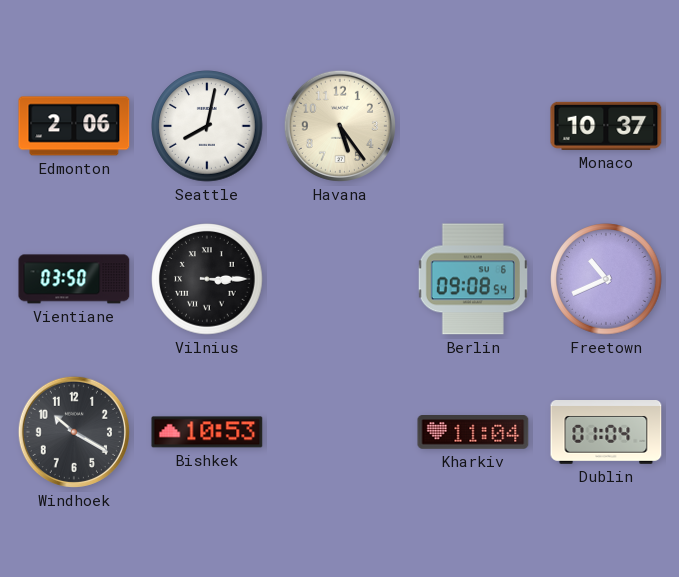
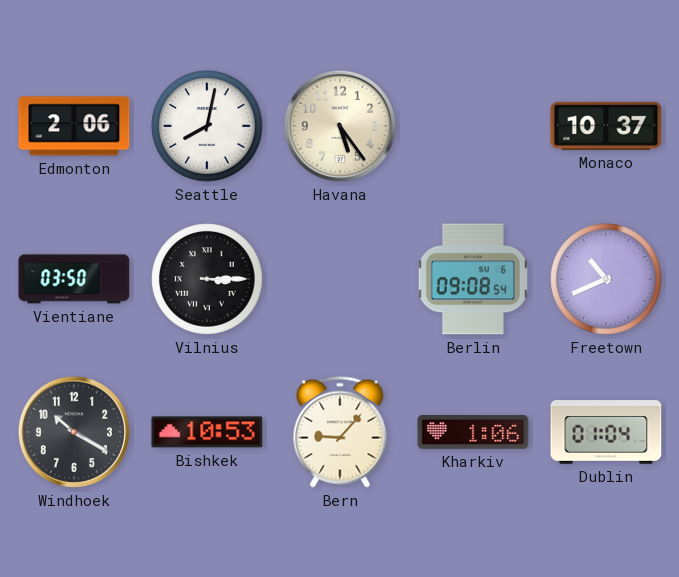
Bern: none -> 9:07 (340, 432)
Kharkiv: 11:04 -> 1:06 (473, 432)
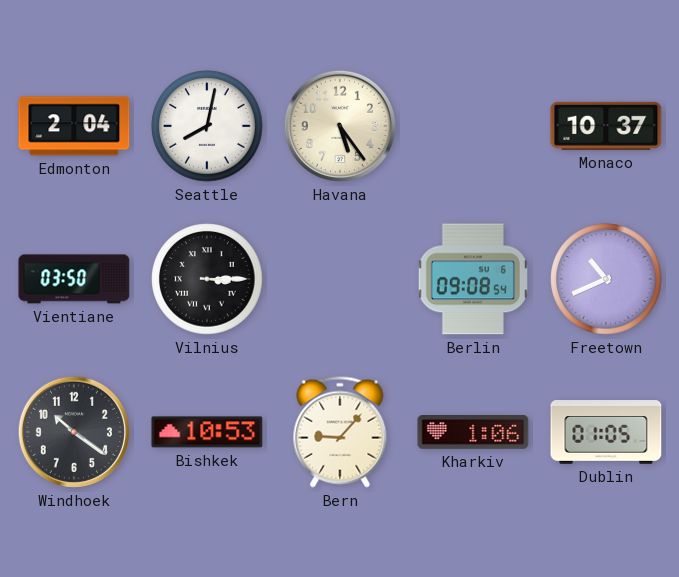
Edmonton: 2:06 -> 2:04 (74, 126)
Windhoek: 10:20 -> 10:21 (74, 432)
Dublin: 01:04 -> 01:05 (606, 433)
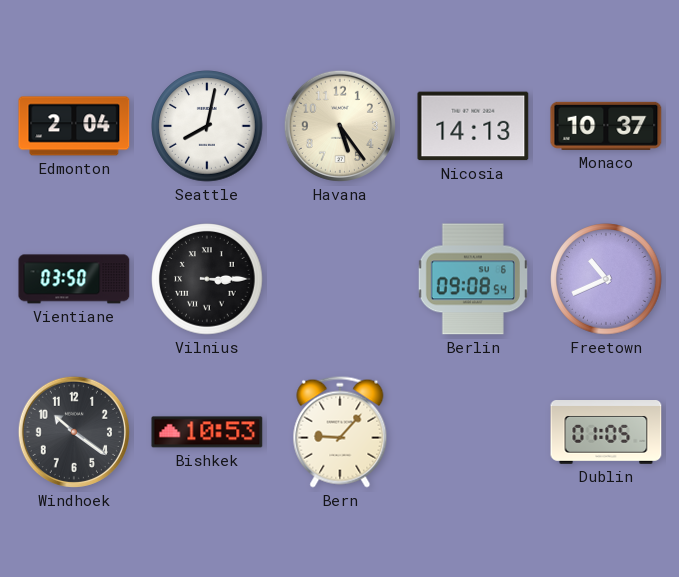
Nicosia: none -> 14:13 (473, 126)
Kharkiv: 1:06 -> none (473, 432)
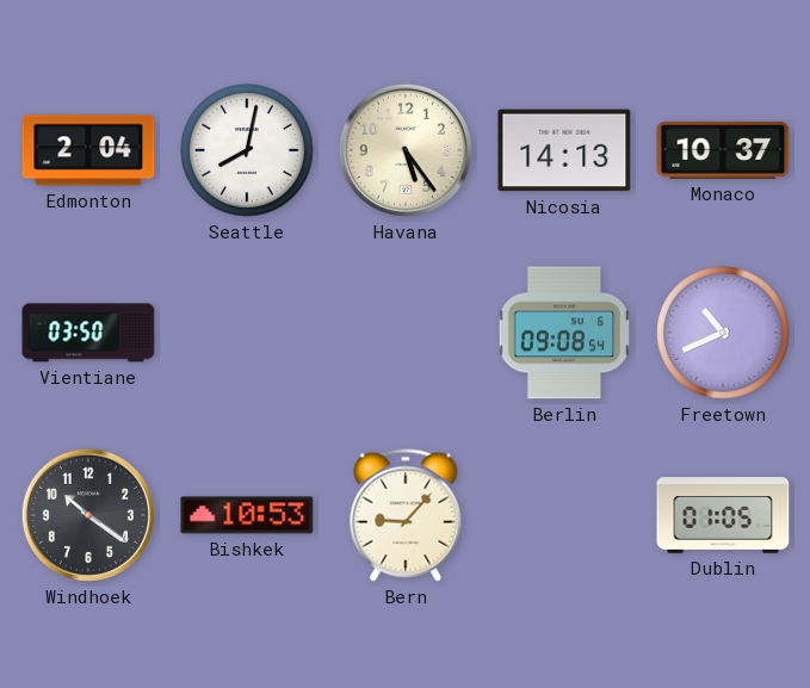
Vilnius: 3:15 -> none (207, 279)
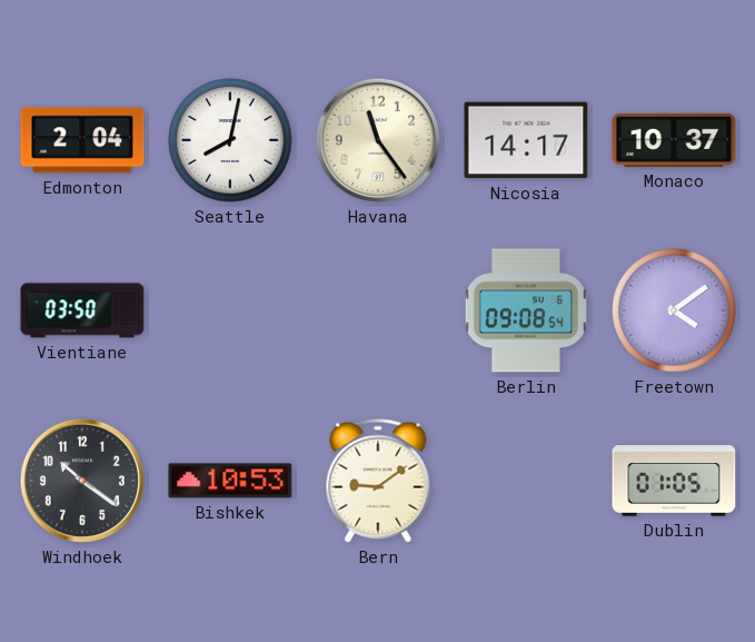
Havana: 5:24 -> 11:24 (378, 140)
Nicosia: 14:13 -> 14:17 (526, 140)
Freetown: 10:41 -> 4:09 (674, 310)
Bern: 9:07 -> 9:09 (378, 481)
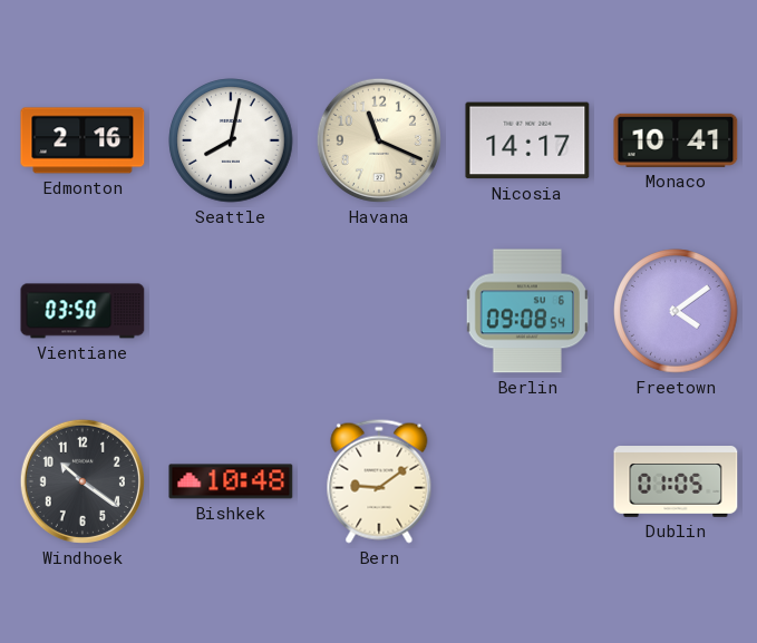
Edmonton: 2:04 -> 2:16 (83, 140)
Havana: 11:24 -> 11:19 (379, 140)
Monaco: 10:37 -> 10:41 (676, 140)
Bishkek: 10:53 -> 10:48 (231, 481)
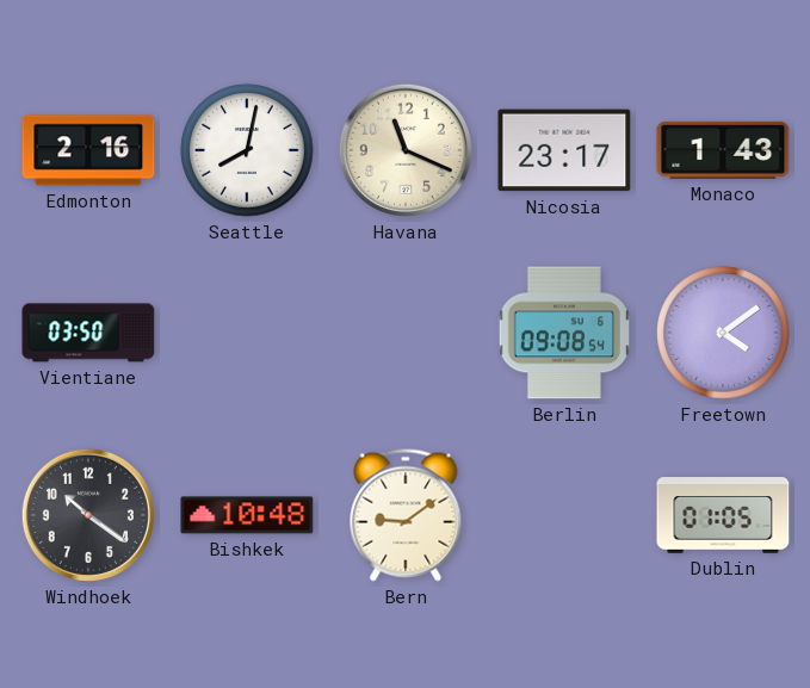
Nicosia: 14:17 -> 23:17 (564, 150)
Monaco: 10:41 -> 1:43 (723, 150)
